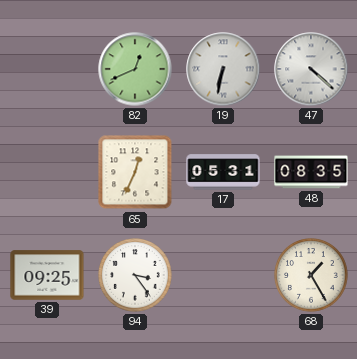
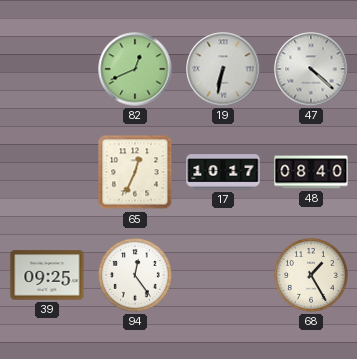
17: 05:31 -> 10:17 (223, 172)
48: 08:35 -> 08:40 (311, 172)
94: 3:24 -> 12:24 (135, 275)
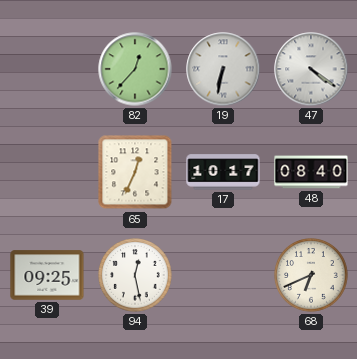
82: 12:41 -> 12:37 (135, 69)
47: 4:22 -> 4:21 (311, 69)
94: 12:24 -> 12:28 (135, 275)
68: 1:25 -> 6:41 (311, 275)
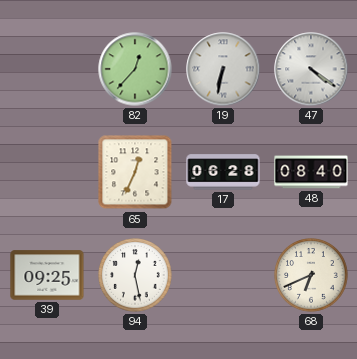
17: 10:17 -> 06:28 (223, 172)
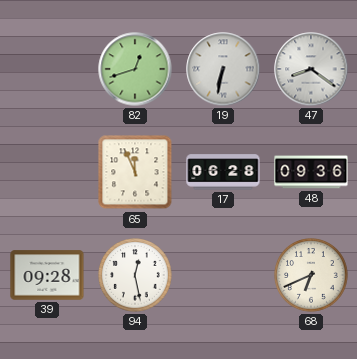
82: 12:37 -> 12:42 (135, 69)
47: 4:21 -> 8:21 (311, 69)
65: 12:34 -> 11:56 (135, 172)
48: 08:40 -> 09:36 (311, 172)
39: 09:25 -> 09:28 (47, 275)
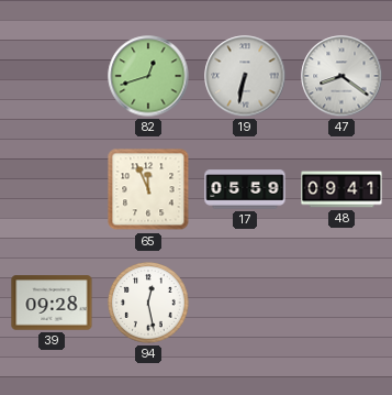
17: 06:28 -> 05:59 (245, 189)
48: 09:36 -> 09:41 (341, 189)
68: 6:41 -> none (311, 275)
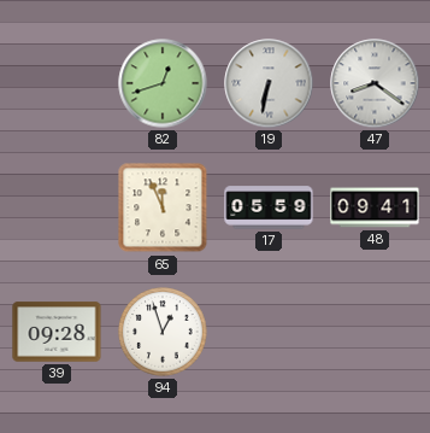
94: 12:28 -> 12:57 (163, 332)
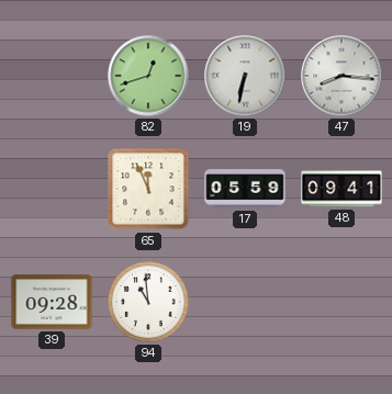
47: 8:21 -> 8:16 (341, 76)
94: 12:57 -> 10:59 (148, 302)
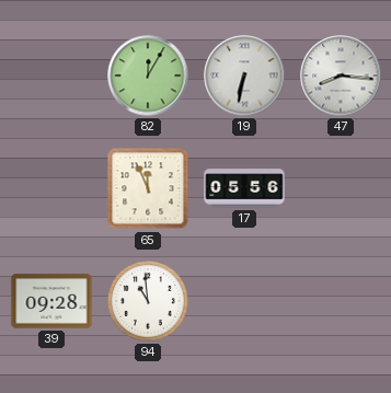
82: 12:42 -> 12:05 (148, 76)
17: 05:59 -> 05:56 (244, 188)
48: 09:41 -> none (341, 189)
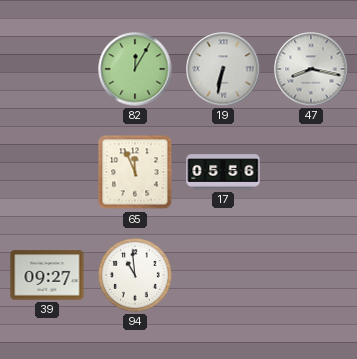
47: 8:16 -> 8:17 (311, 69)
39: 09:28 -> 09:27 (47, 275)
